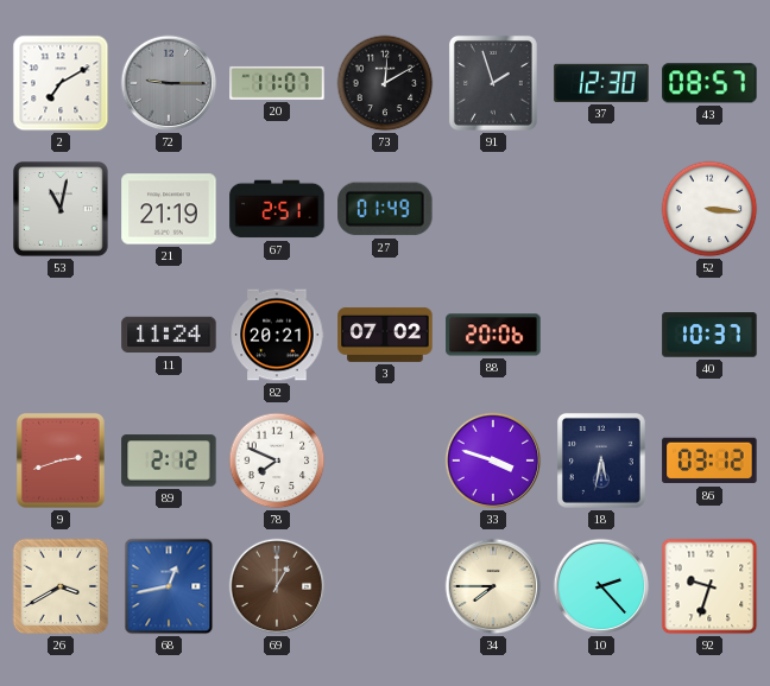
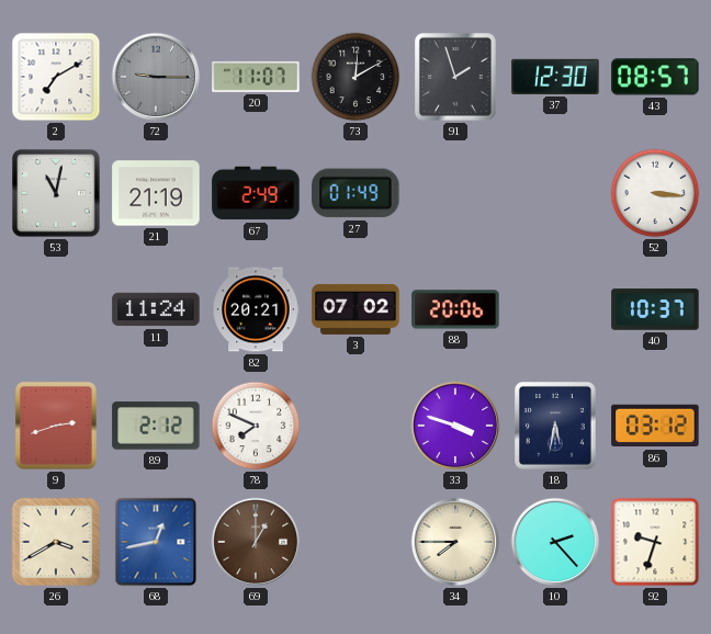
67: 2:51 -> 2:49 (256, 193)
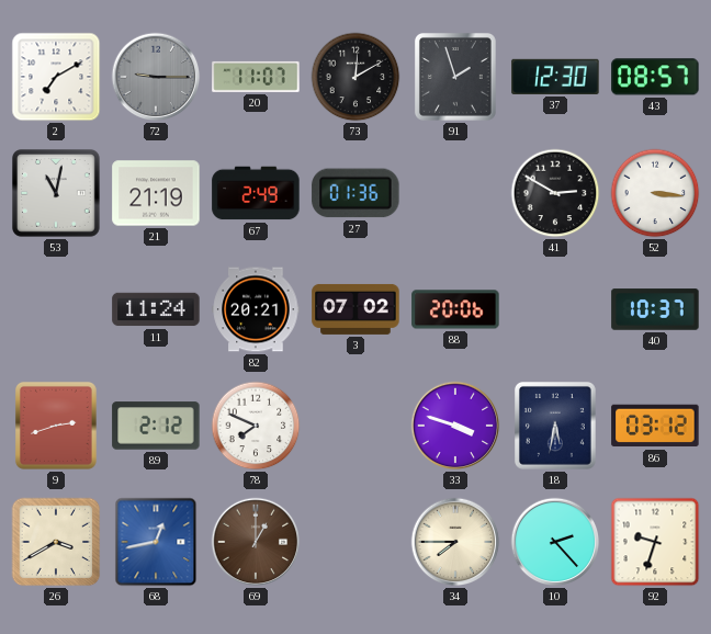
27: 01:49 -> 01:36 (356, 193)
41: none -> 2:50 (555, 193)
